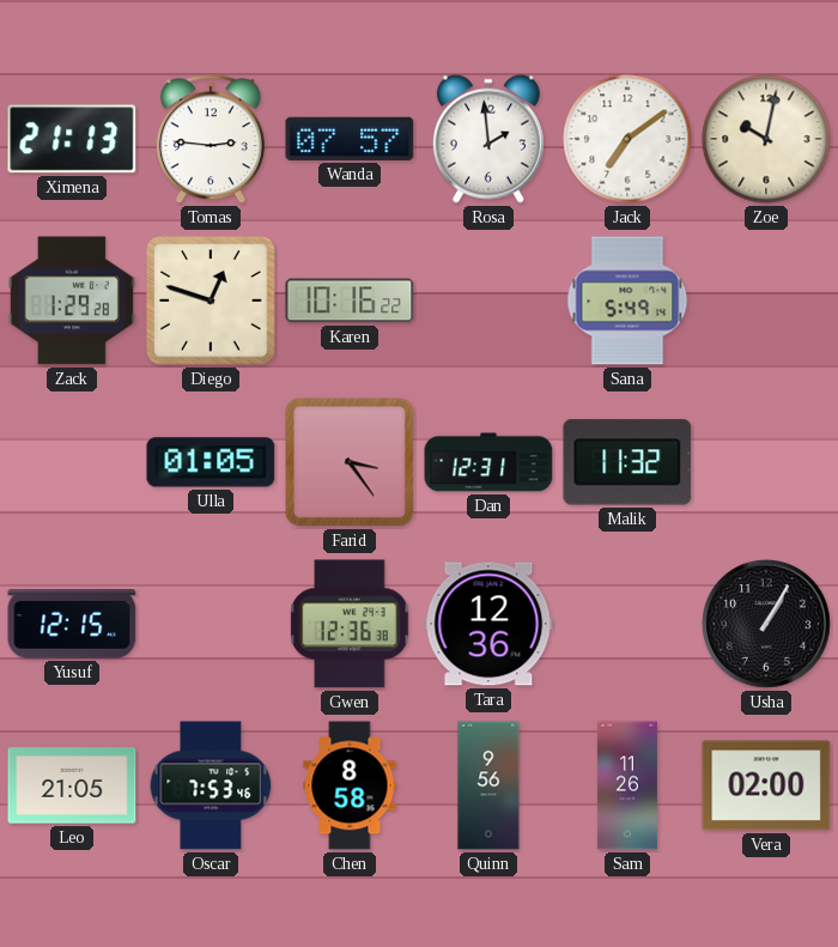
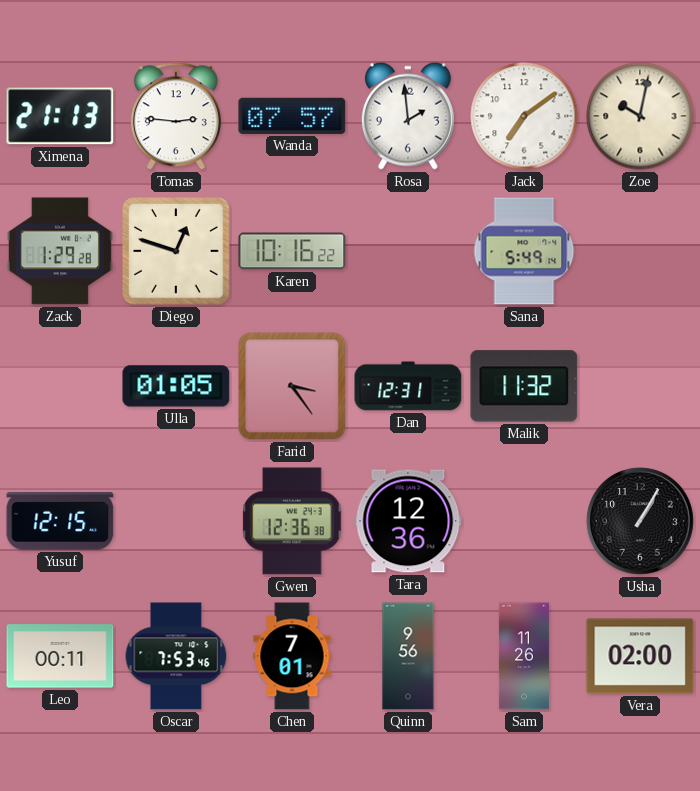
Leo: 21:05 -> 00:11 (60, 656)
Chen: 8:58 -> 7:01 (292, 656)
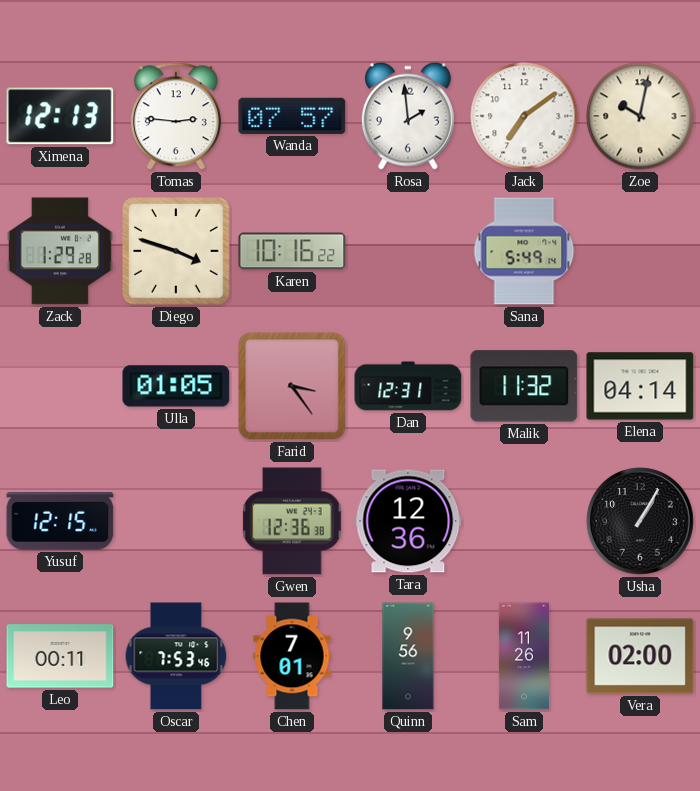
Ximena: 21:13 -> 12:13 (60, 116)
Diego: 12:48 -> 3:48 (176, 251)
Elena: none -> 04:14 (640, 386)
